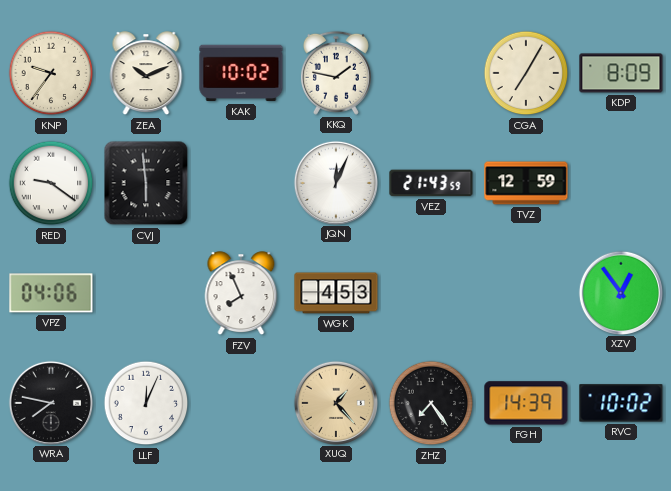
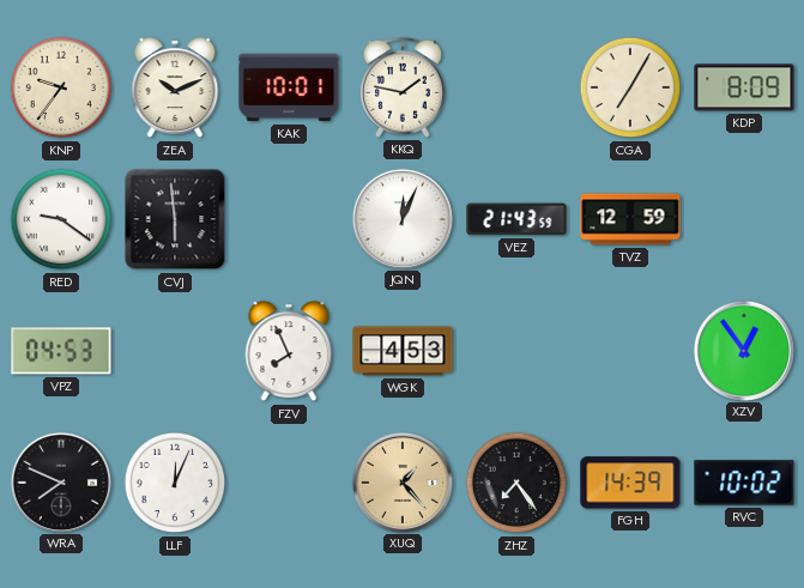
KAK: 10:02 -> 10:01 (289, 87)
VPZ: 04:06 -> 04:53 (61, 351)
WRA: 7:47 -> 7:49 (60, 481)
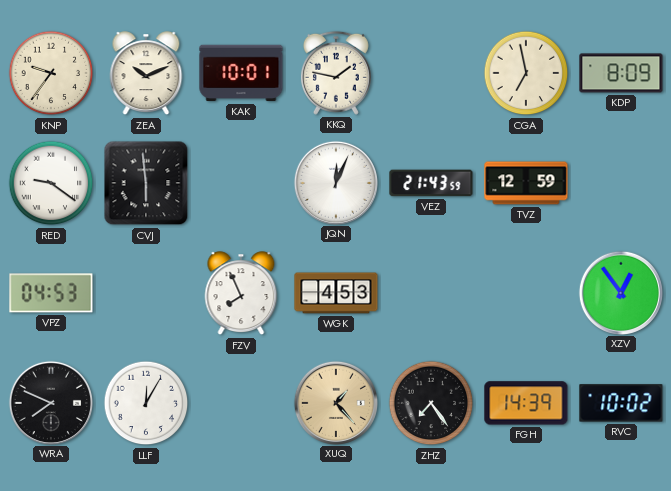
CGA: 7:05 -> 6:58 (526, 73)
LLF: 12:04 -> 12:05 (146, 403)
